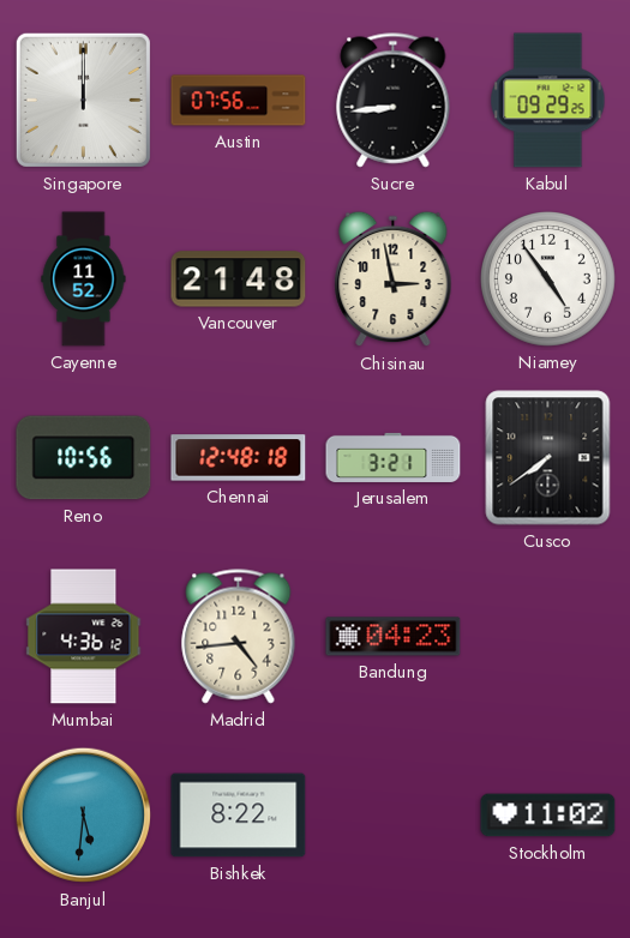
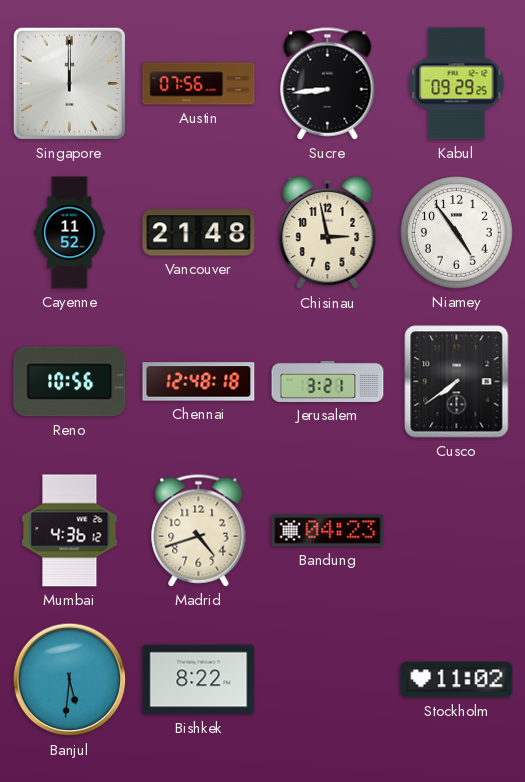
Madrid: 4:44 -> 4:42 (199, 531)
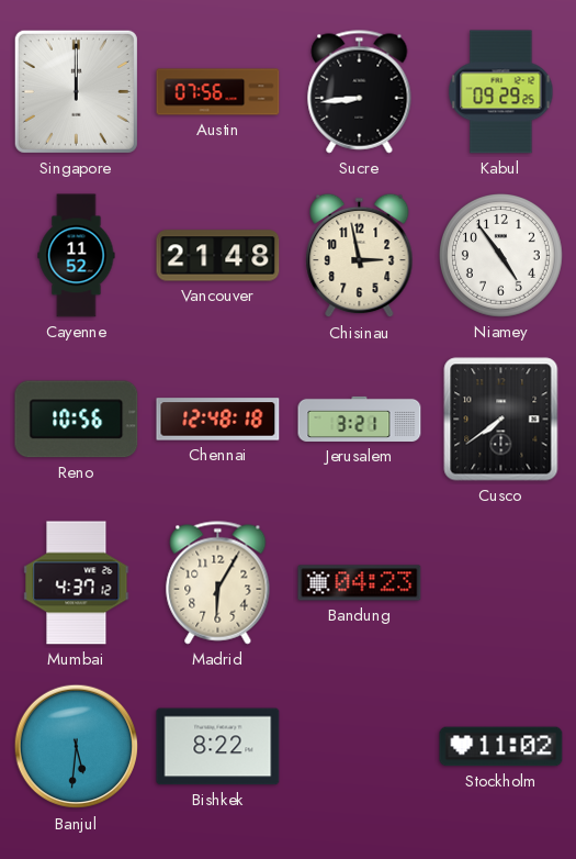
Mumbai: 4:36 -> 4:37 (77, 583)
Madrid: 4:42 -> 6:05 (218, 583)
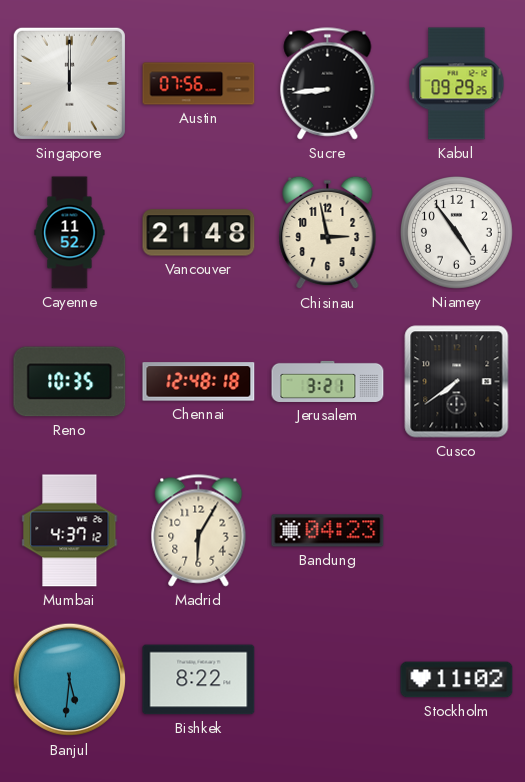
Reno: 10:56 -> 10:35 (70, 382)
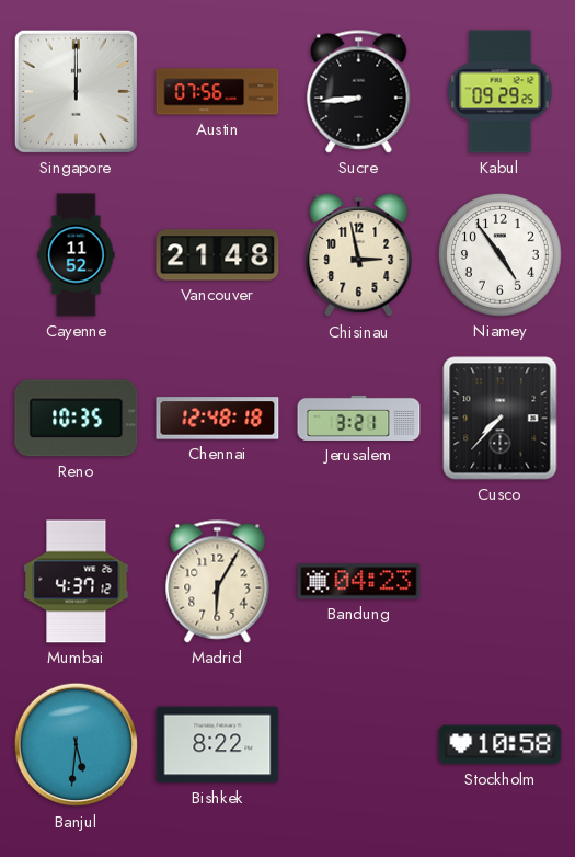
Cusco: 7:39 -> 7:37 (501, 419)
Stockholm: 11:02 -> 10:58 (501, 745)
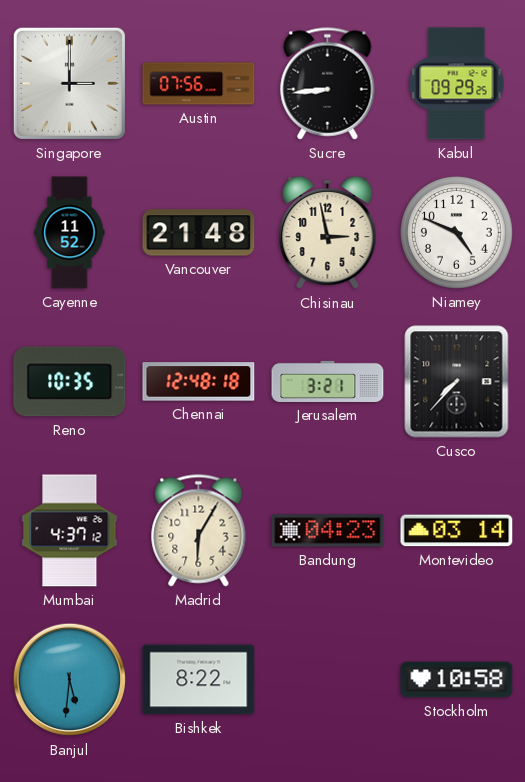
Singapore: 12:00 -> 3:00 (69, 83)
Niamey: 4:54 -> 4:49 (457, 233)
Montevideo: none -> 03:14 (457, 531)
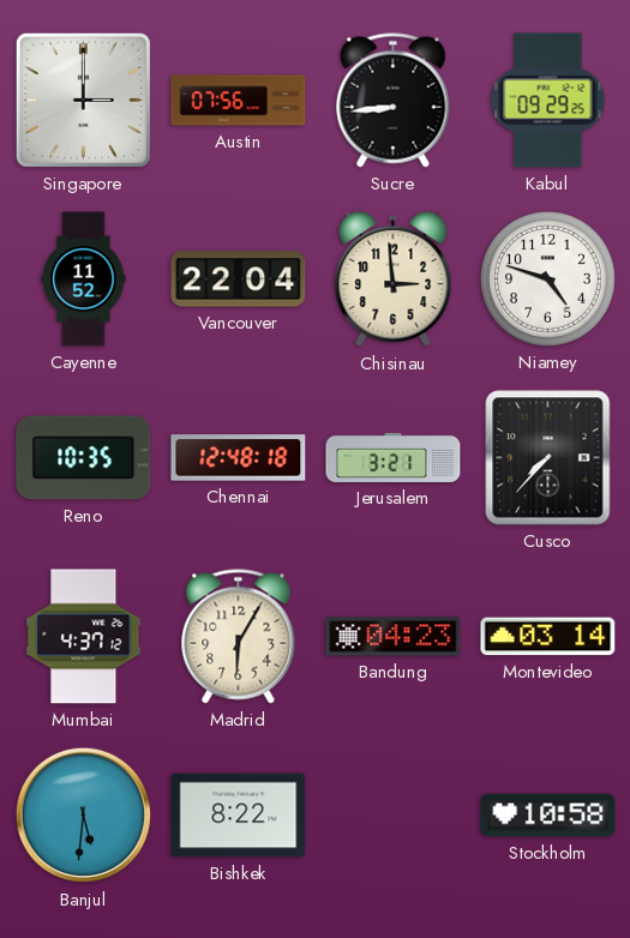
Vancouver: 21:48 -> 22:04 (239, 279)
Chisinau: 2:58 -> 2:59 (394, 279)
Niamey: 4:49 -> 4:48 (548, 279)
